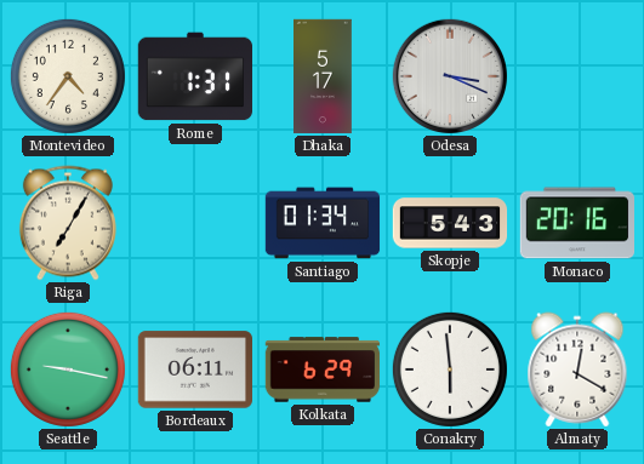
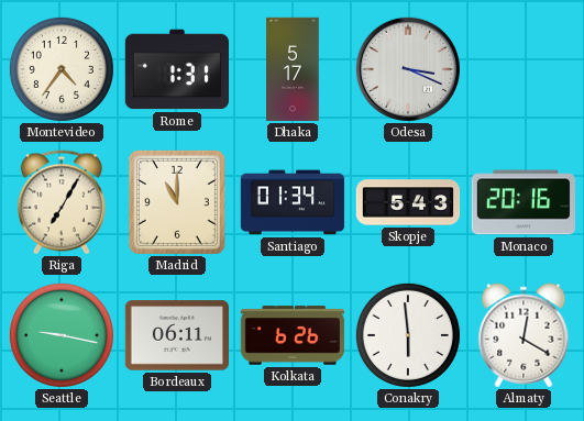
Madrid: none -> 11:00 (177, 202)
Kolkata: 6:29 -> 6:26 (293, 335)
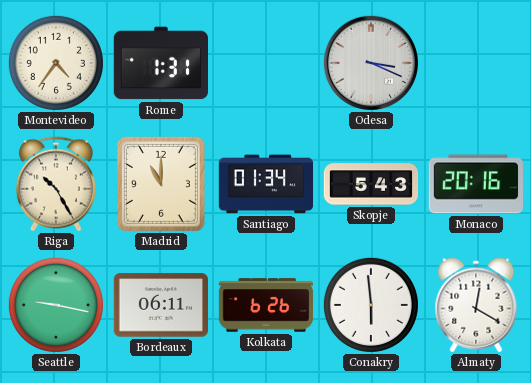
Dhaka: 5:17 -> none (294, 69)
Riga: 7:05 -> 10:25 (56, 184)
